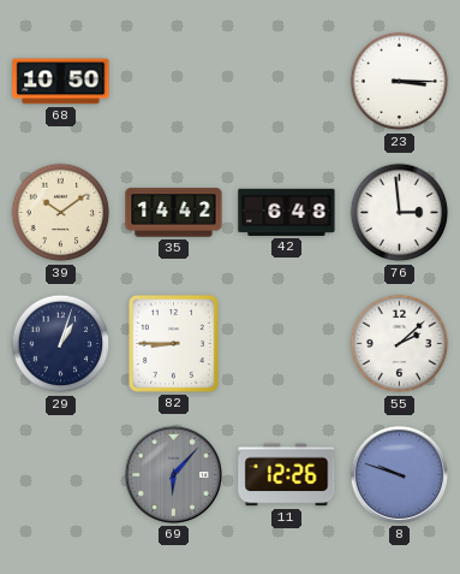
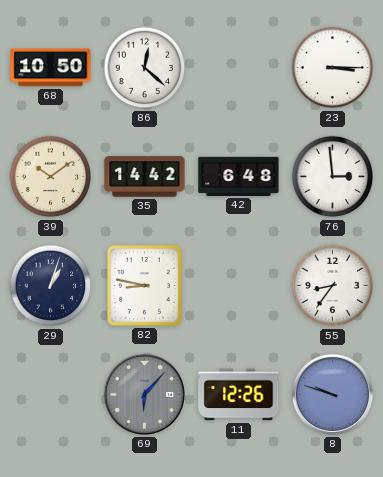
86: none -> 12:22 (145, 68)
82: 8:45 -> 8:47 (144, 285)
55: 2:08 -> 8:36 (333, 286)
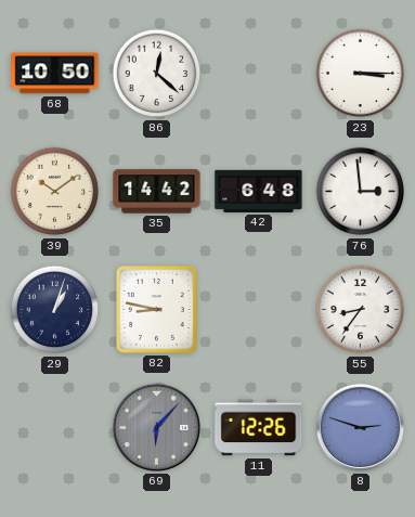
8: 9:48 -> 2:48 (360, 427)
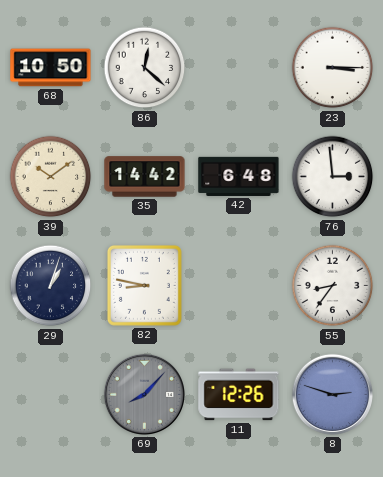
69: 6:07 -> 8:07 (144, 394)
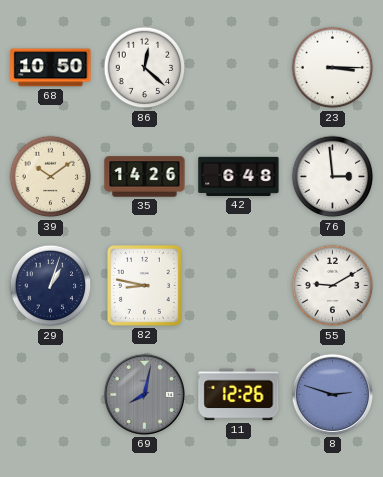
35: 14:42 -> 14:26 (145, 177)
55: 8:36 -> 9:10 (333, 286)
69: 8:07 -> 8:02 (144, 394)
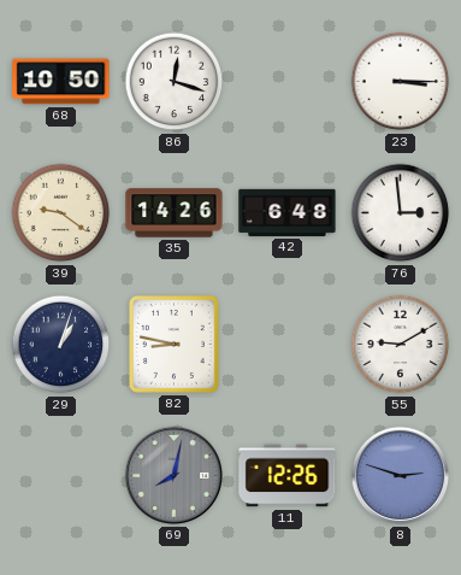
86: 12:22 -> 12:18 (175, 82)
39: 10:09 -> 9:21 (61, 213)
